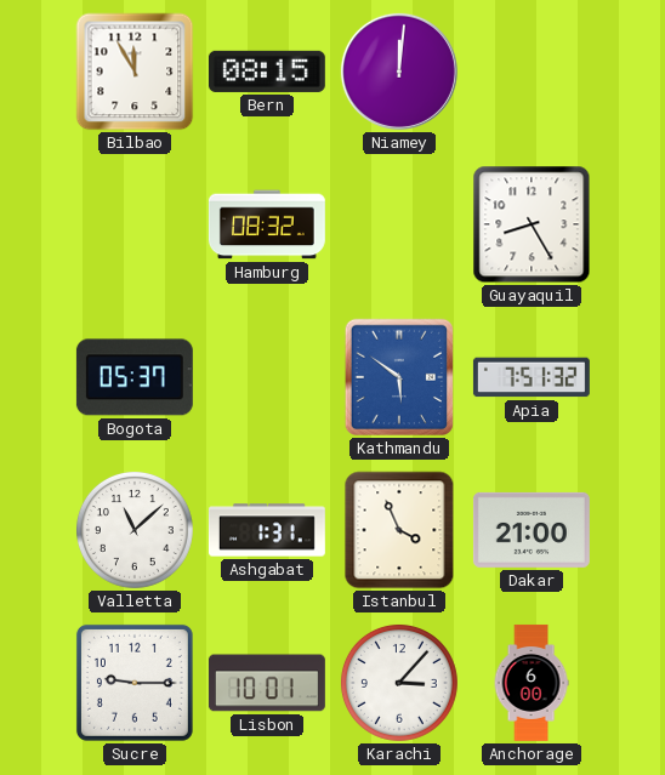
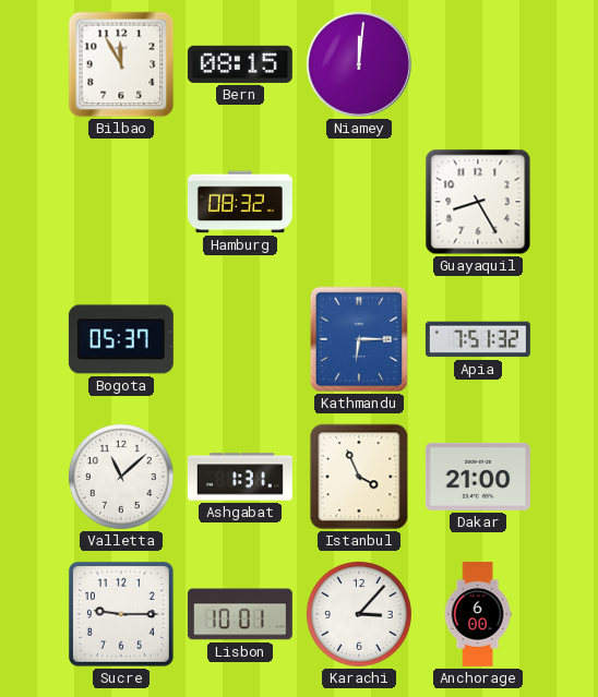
Kathmandu: 5:51 -> 6:15 (358, 339)
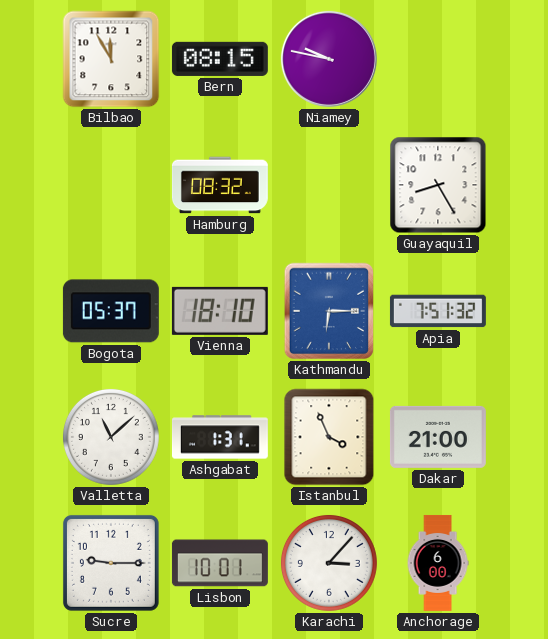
Niamey: 12:01 -> 9:47 (329, 59)
Vienna: none -> 18:10 (220, 311)
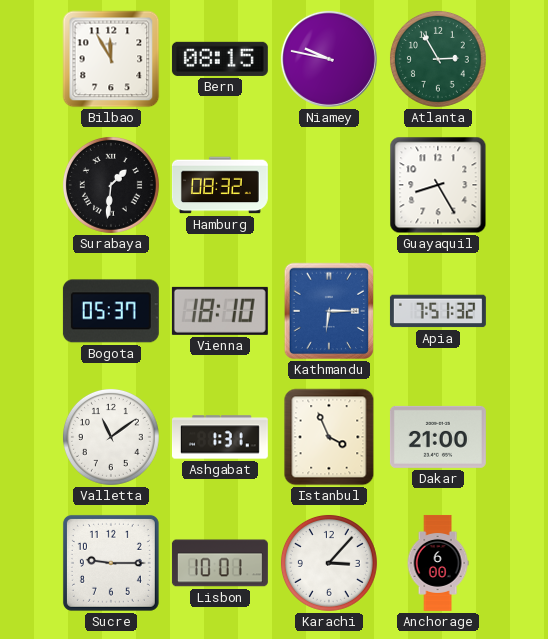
Atlanta: none -> 2:55 (438, 59)
Surabaya: none -> 1:31 (111, 185)
Valletta: 11:08 -> 11:09 (111, 437)
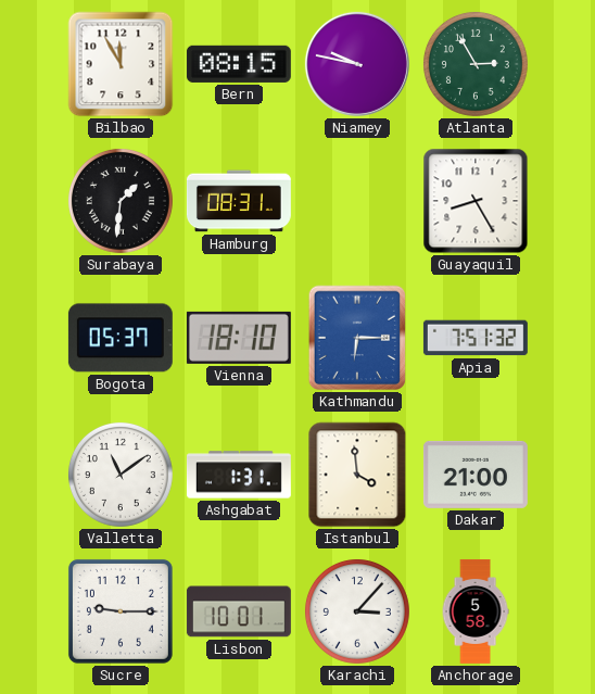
Hamburg: 08:32 -> 08:31 (239, 201)
Istanbul: 3:56 -> 3:59 (357, 475)
Anchorage: 6:00 -> 5:58 (476, 611)
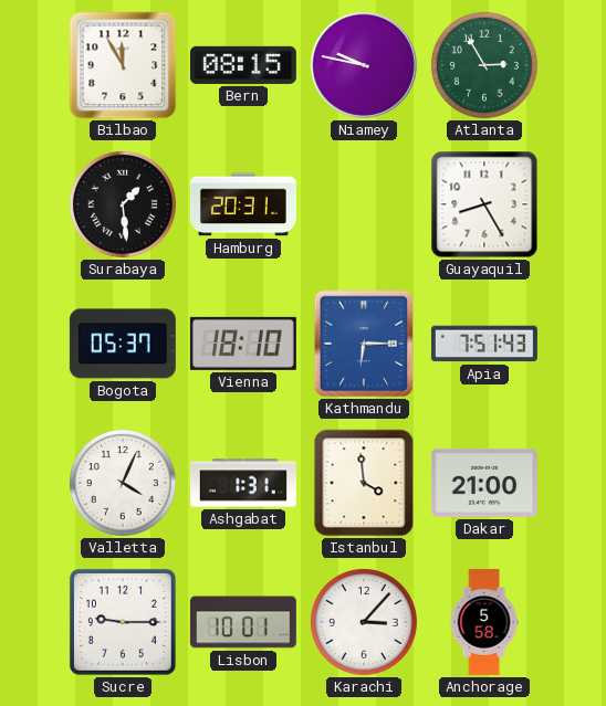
Surabaya: 1:31 -> 1:29 (123, 204)
Hamburg: 08:31 -> 20:31 (243, 204)
Apia: 7:51:32 -> 7:51:43 (484, 344)
Valletta: 11:09 -> 4:04 (123, 483)
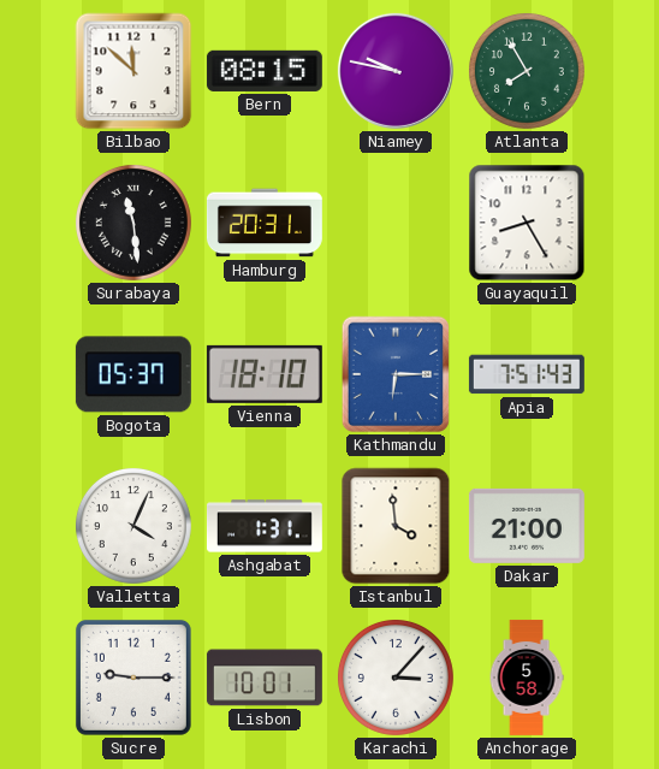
Bilbao: 11:55 -> 11:52 (133, 71)
Atlanta: 2:55 -> 7:55 (527, 71)
Surabaya: 1:29 -> 11:29 (133, 223)
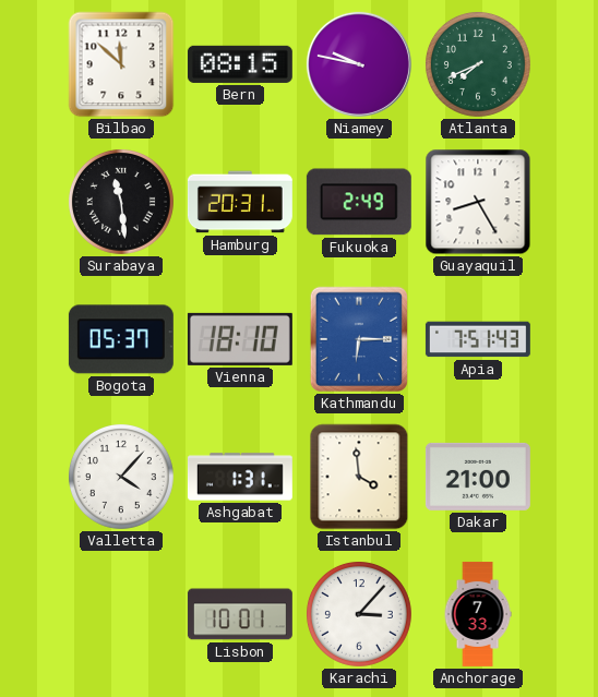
Atlanta: 7:55 -> 7:41 (478, 64)
Fukuoka: none -> 2:49 (359, 202)
Valletta: 4:04 -> 4:07 (121, 477)
Sucre: 9:15 -> none (133, 678)
Anchorage: 5:58 -> 7:33 (478, 614)
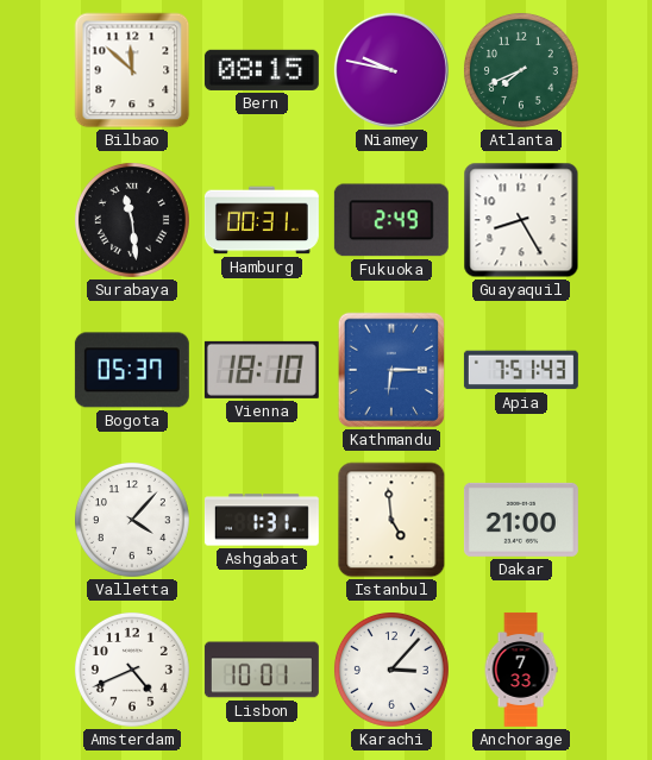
Hamburg: 20:31 -> 00:31 (262, 220)
Istanbul: 3:59 -> 4:59 (391, 520)
Amsterdam: none -> 4:41 (132, 670)
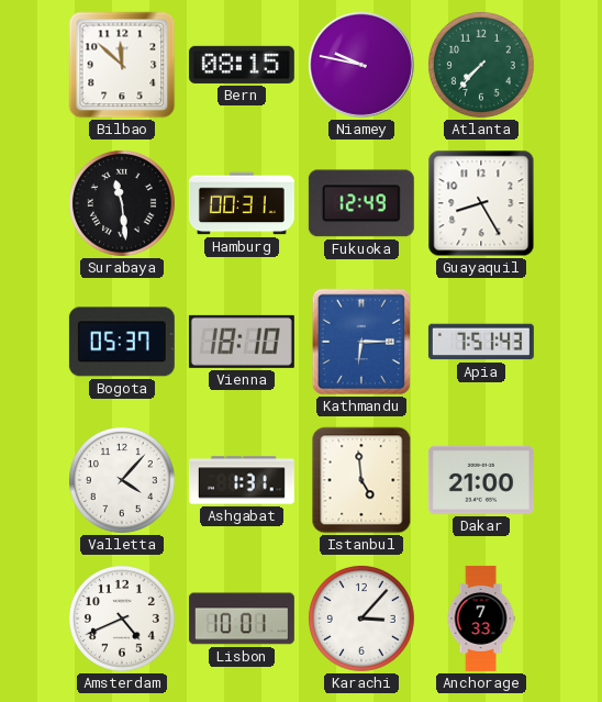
Atlanta: 7:41 -> 7:37 (481, 65)
Fukuoka: 2:49 -> 12:49 (361, 203)
